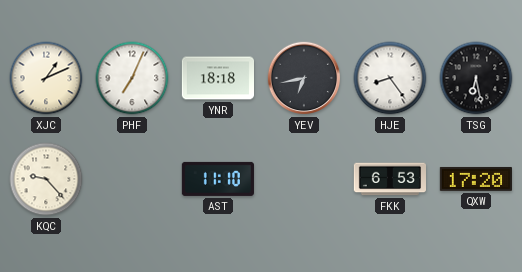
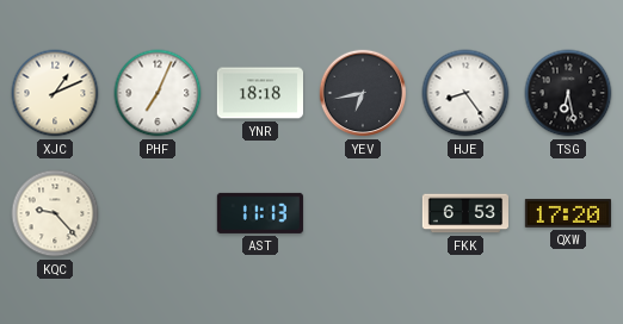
AST: 11:10 -> 11:13 (260, 213)
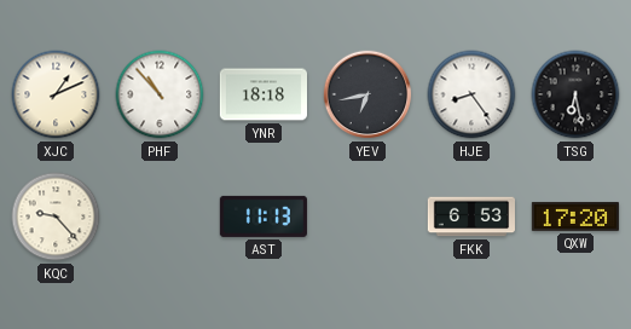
PHF: 7:04 -> 10:53 (160, 94)
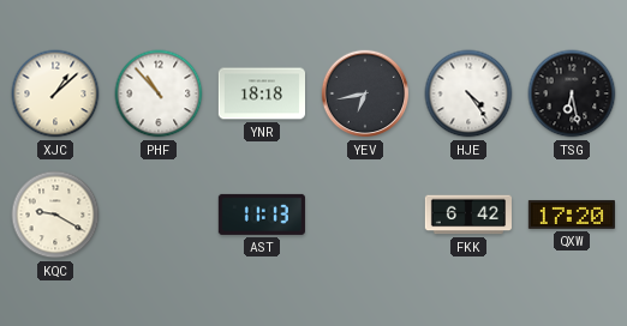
XJC: 1:11 -> 1:08 (55, 93)
HJE: 8:24 -> 4:24 (468, 93)
KQC: 9:23 -> 9:20 (55, 215)
FKK: 6:53 -> 6:42 (467, 215)
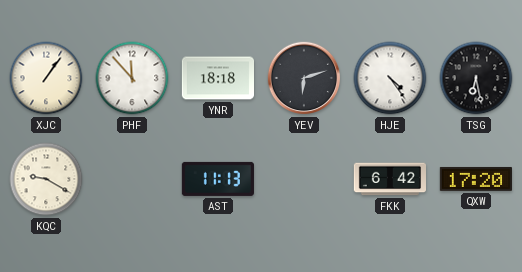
XJC: 1:08 -> 1:06 (46, 78)
PHF: 10:53 -> 11:53 (132, 78)
YEV: 6:43 -> 6:12 (304, 78)
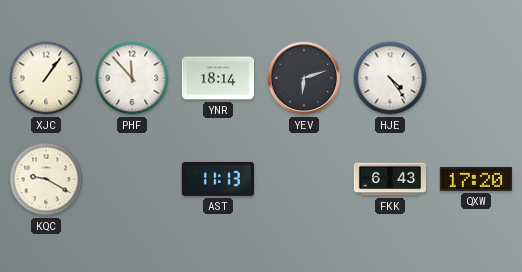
YNR: 18:18 -> 18:14 (217, 78)
TSG: 6:28 -> none (476, 78)
FKK: 6:42 -> 6:43 (389, 179)
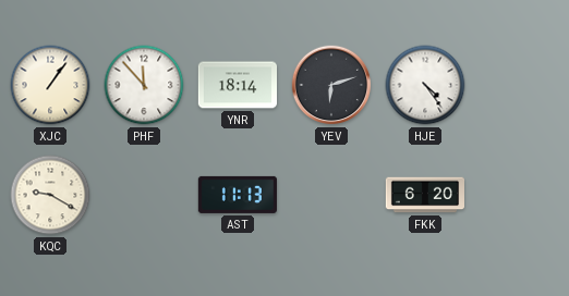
FKK: 6:43 -> 6:20 (424, 195)
QXW: 17:20 -> none (476, 179)
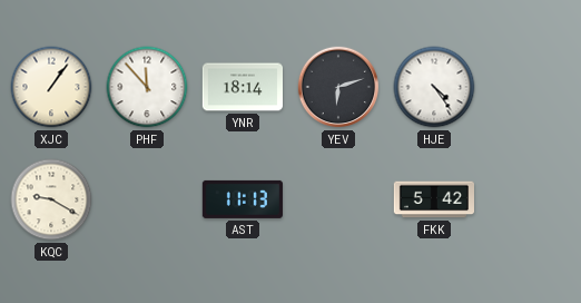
FKK: 6:20 -> 5:42 (433, 199)
